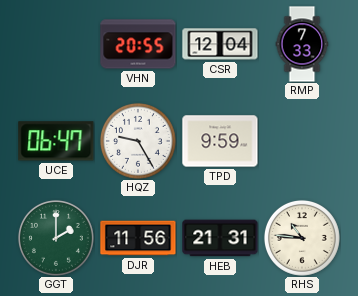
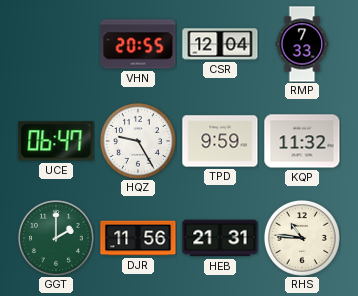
KQP: none -> 11:32 (302, 141)
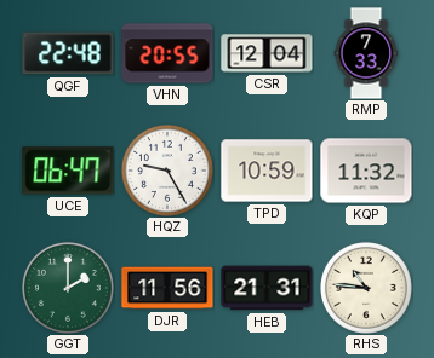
QGF: none -> 22:48 (68, 53)
TPD: 9:59 -> 10:59 (267, 171)
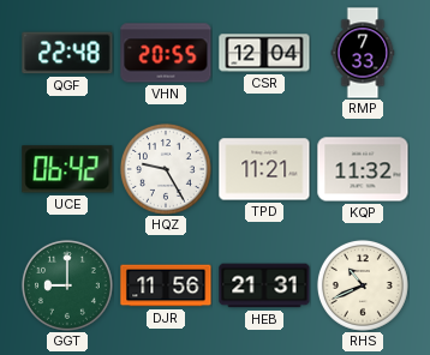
UCE: 06:47 -> 06:42 (67, 169)
TPD: 10:59 -> 11:21 (264, 169)
GGT: 2:00 -> 9:00 (67, 285)
RHS: 10:46 -> 10:41 (363, 285)
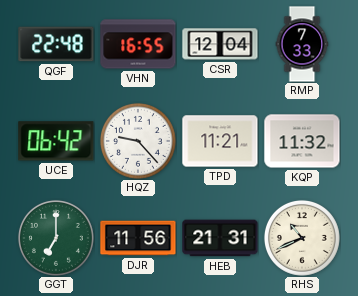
VHN: 20:55 -> 16:55 (138, 44)
HQZ: 9:25 -> 9:23 (138, 141)
GGT: 9:00 -> 7:00 (56, 238)
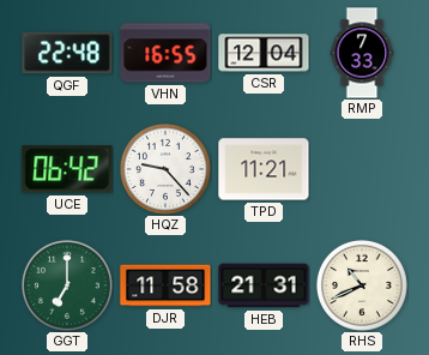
KQP: 11:32 -> none (302, 141)
DJR: 11:56 -> 11:58 (165, 285)
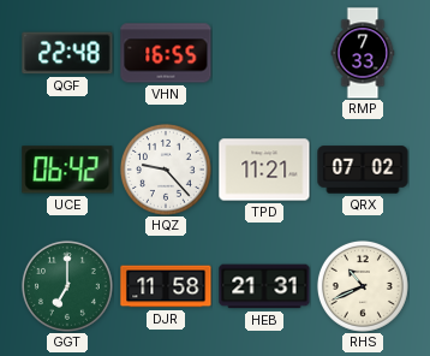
CSR: 12:04 -> none (264, 53)
QRX: none -> 07:02 (363, 170)
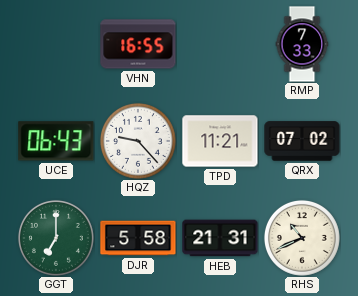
QGF: 22:48 -> none (67, 53)
UCE: 06:42 -> 06:43 (56, 141)
DJR: 11:58 -> 5:58 (138, 238)
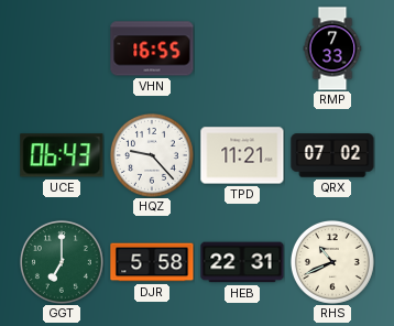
HEB: 21:31 -> 22:31 (242, 262)
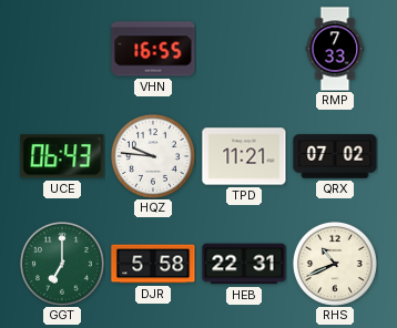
HQZ: 9:23 -> 9:46 (153, 156)
